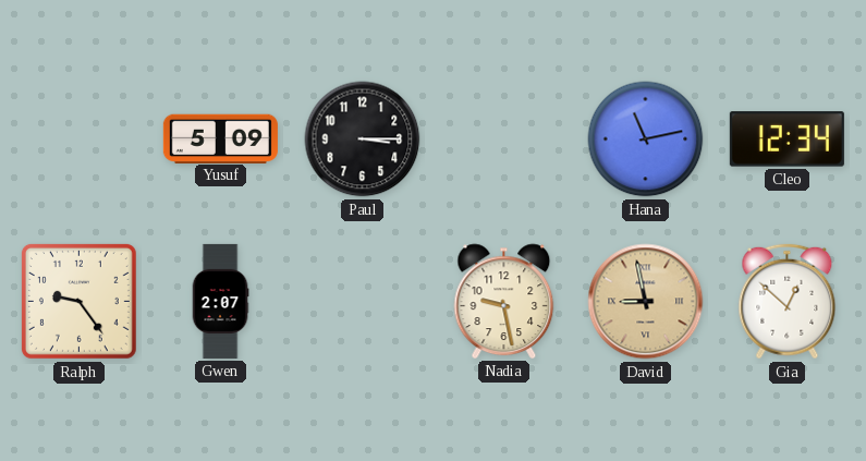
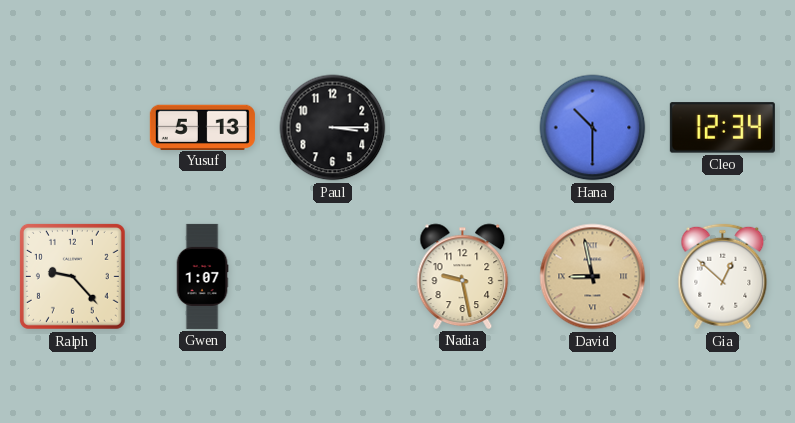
Yusuf: 5:09 -> 5:13 (202, 127)
Hana: 11:13 -> 10:30 (593, 128)
Ralph: 9:24 -> 9:23 (72, 276)
Gwen: 2:07 -> 1:07 (202, 276)
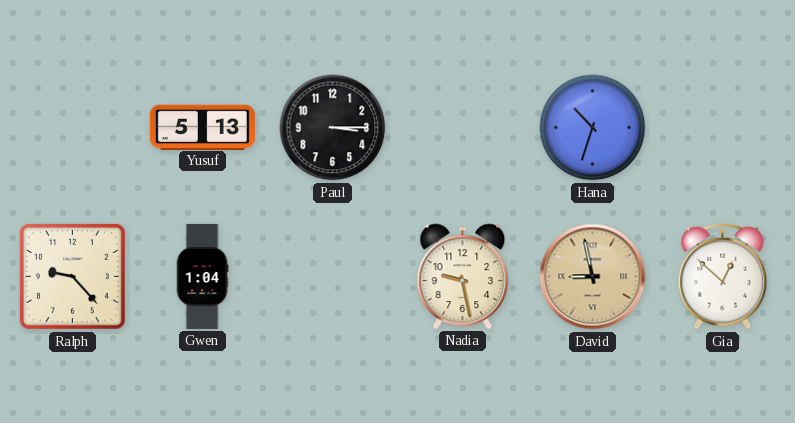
Hana: 10:30 -> 10:33 (593, 128)
Cleo: 12:34 -> none (722, 128)
Gwen: 1:07 -> 1:04 (202, 276)
